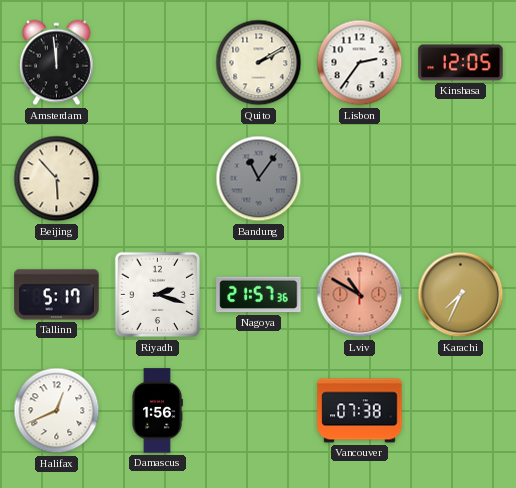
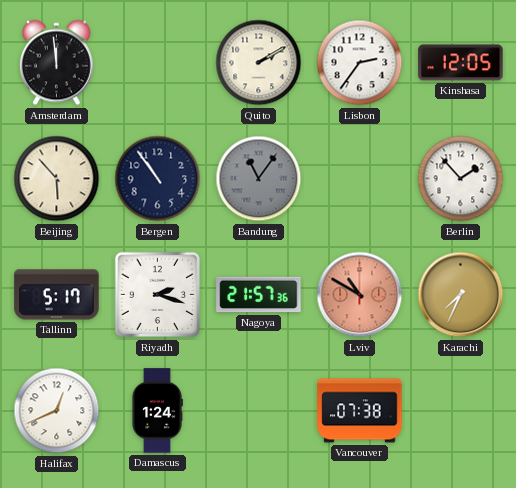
Bergen: none -> 10:54 (158, 179)
Berlin: none -> 1:53 (461, 179)
Damascus: 1:56 -> 1:24 (157, 411)
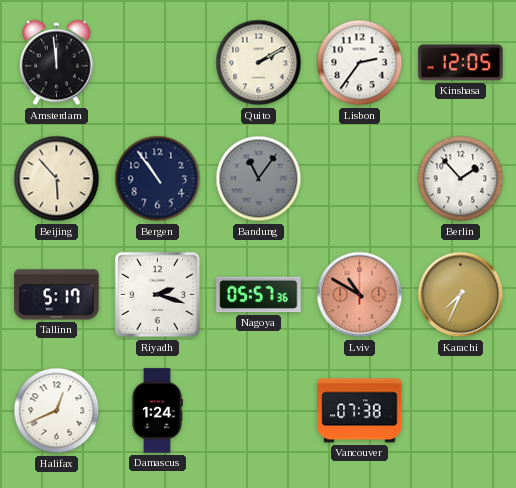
Nagoya: 21:57 -> 05:57 (259, 295)
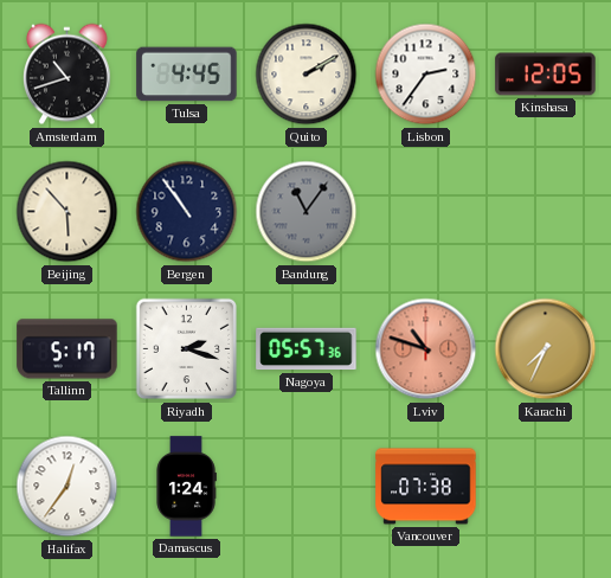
Amsterdam: 11:59 -> 10:42 (67, 75)
Tulsa: none -> 4:45 (187, 75)
Berlin: 1:53 -> none (461, 179)
Lviv: 10:50 -> 10:48 (426, 349)
Halifax: 12:41 -> 12:36 (67, 487)
